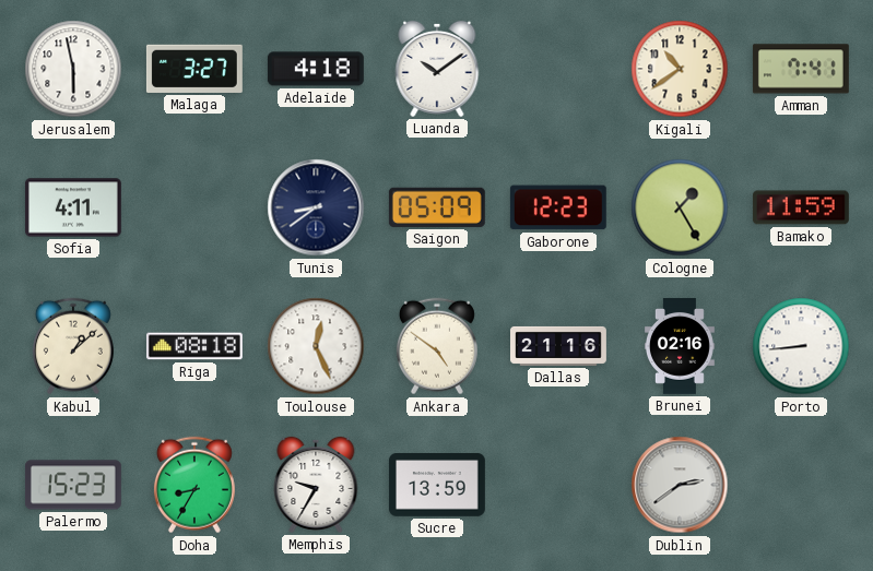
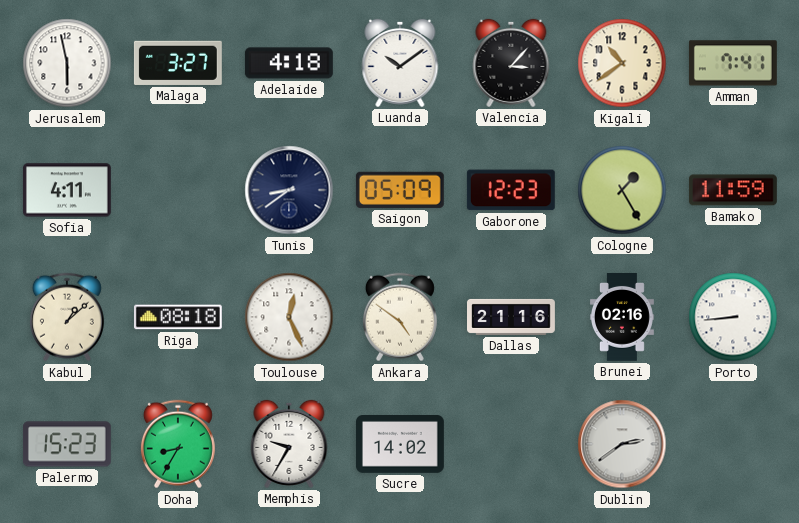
Valencia: none -> 3:07 (511, 63)
Sucre: 13:59 -> 14:02 (400, 445)
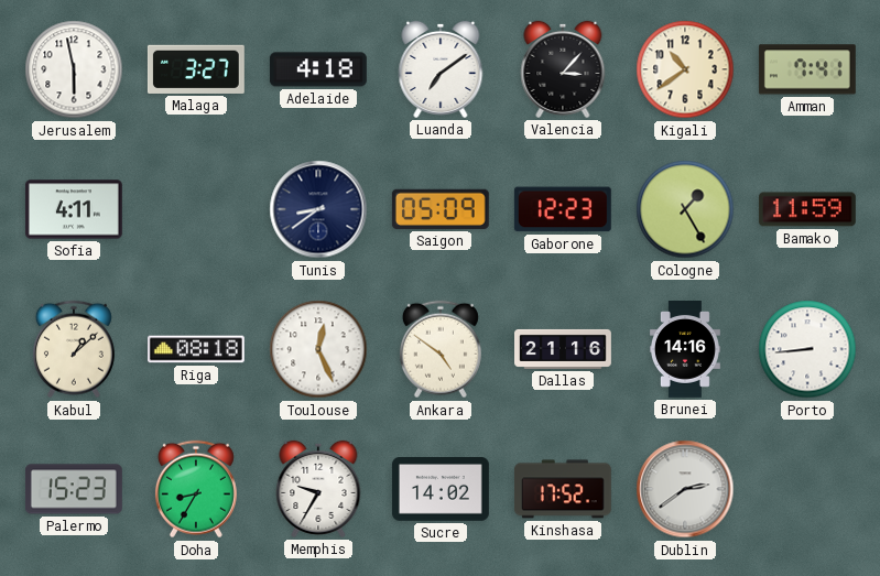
Luanda: 10:09 -> 7:09 (441, 69)
Brunei: 02:16 -> 14:16 (685, 350)
Kinshasa: none -> 17:52 (563, 489)
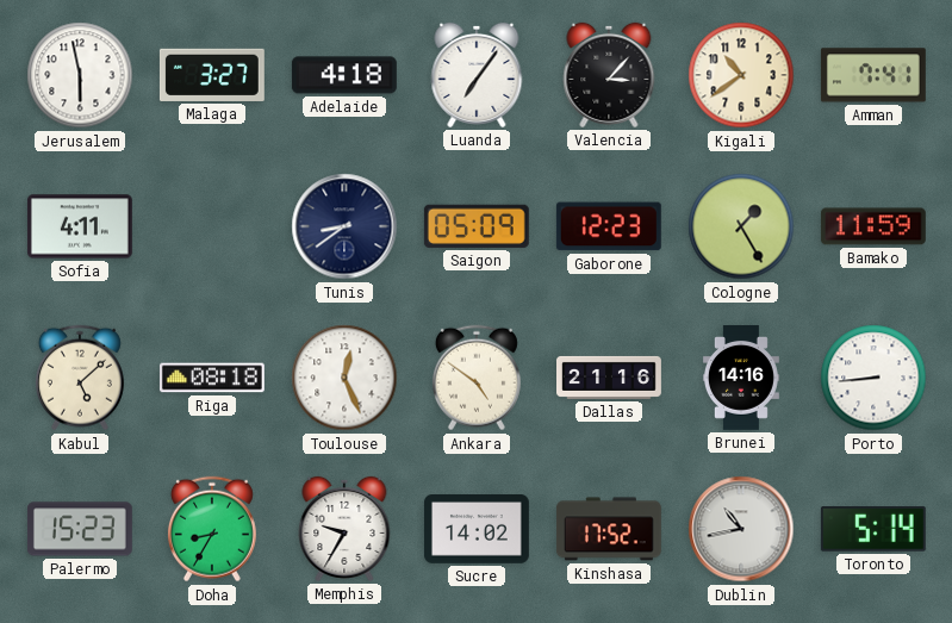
Luanda: 7:09 -> 7:06 (477, 75)
Kabul: 1:08 -> 5:08 (80, 378)
Dublin: 2:39 -> 10:43 (741, 529)
Toronto: none -> 5:14 (873, 530)
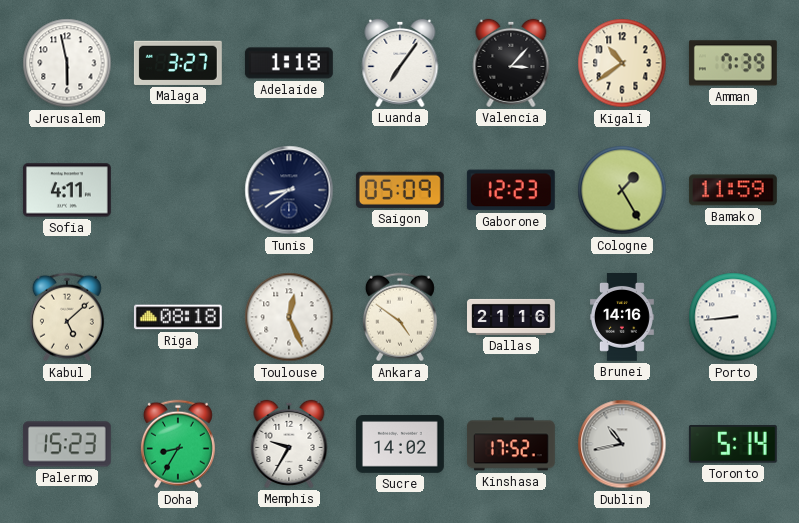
Adelaide: 4:18 -> 1:18 (289, 63)
Amman: 7:41 -> 7:39 (733, 63)
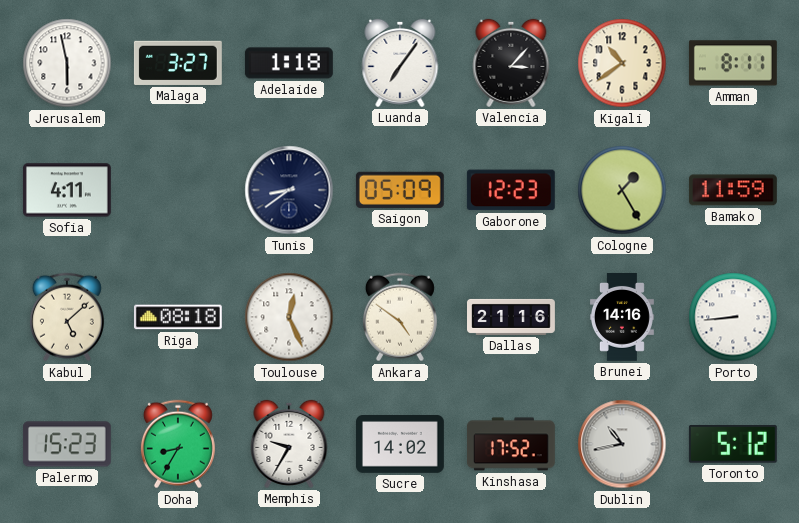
Amman: 7:39 -> 8:11 (733, 63)
Toronto: 5:14 -> 5:12 (733, 445)
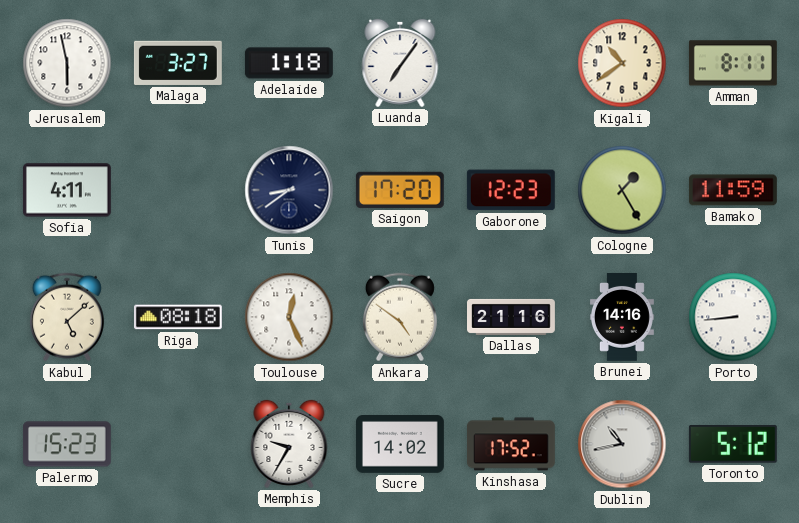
Valencia: 3:07 -> none (511, 63)
Saigon: 05:09 -> 17:20 (400, 190)
Doha: 8:35 -> none (178, 444)
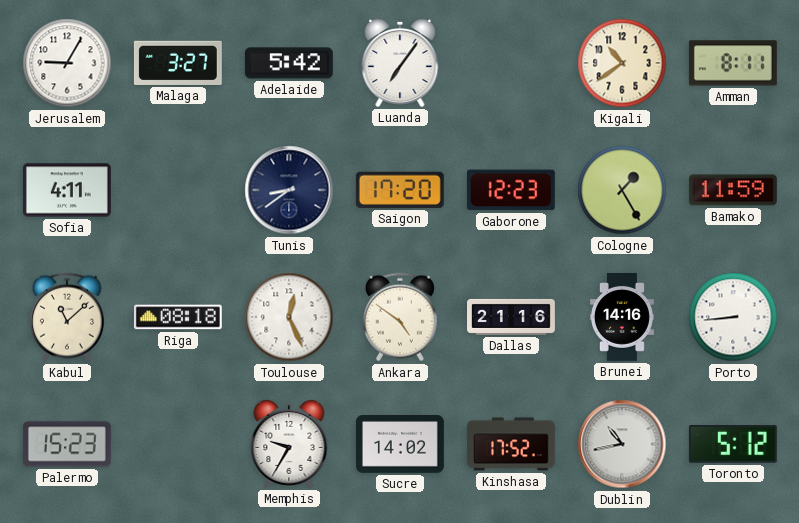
Jerusalem: 5:58 -> 9:05 (67, 63)
Adelaide: 1:18 -> 5:42 (289, 63)
Kabul: 5:08 -> 11:08 (67, 317)
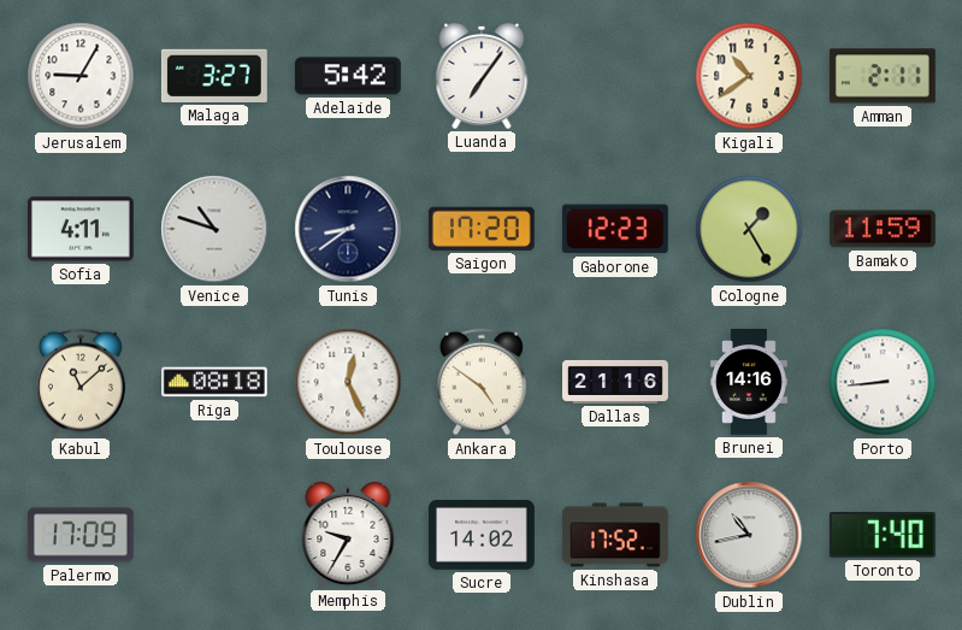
Amman: 8:11 -> 2:11 (883, 76)
Venice: none -> 10:48 (214, 229)
Palermo: 15:23 -> 17:09 (81, 535)
Toronto: 5:12 -> 7:40 (883, 536)
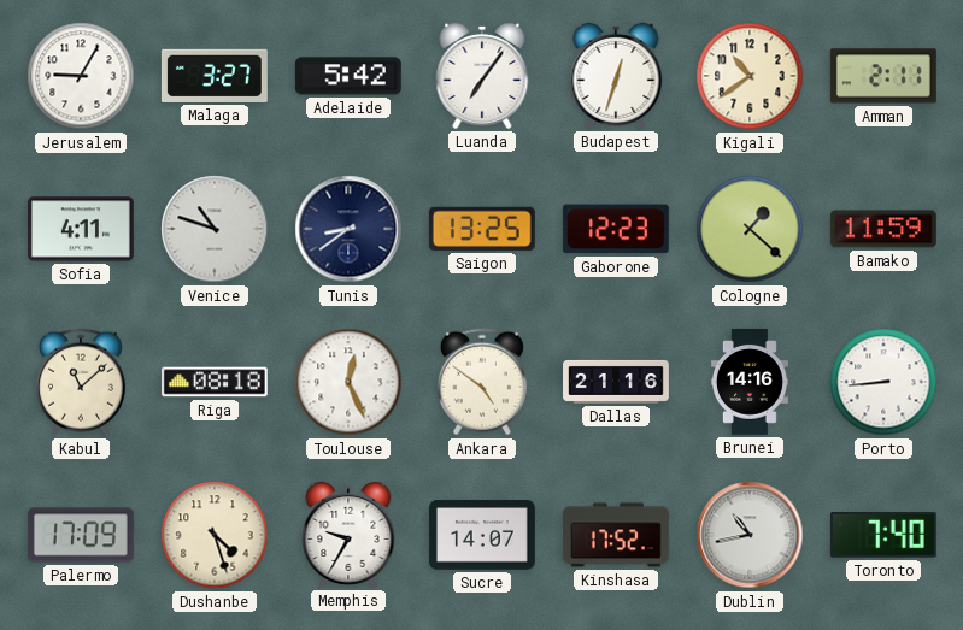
Budapest: none -> 12:33 (616, 76)
Saigon: 17:20 -> 13:25 (482, 229)
Cologne: 1:25 -> 1:22 (750, 229)
Dushanbe: none -> 4:27 (215, 535)
Sucre: 14:02 -> 14:07 (482, 536)
